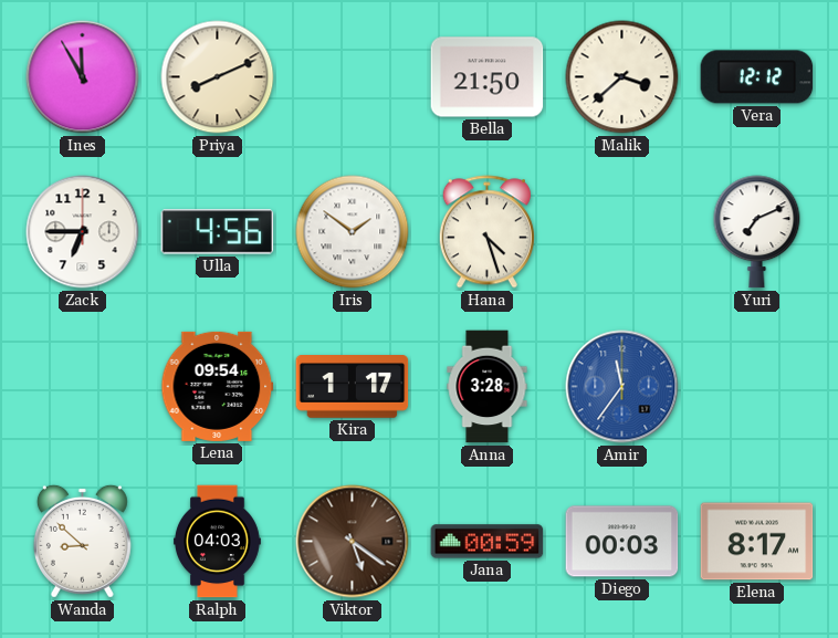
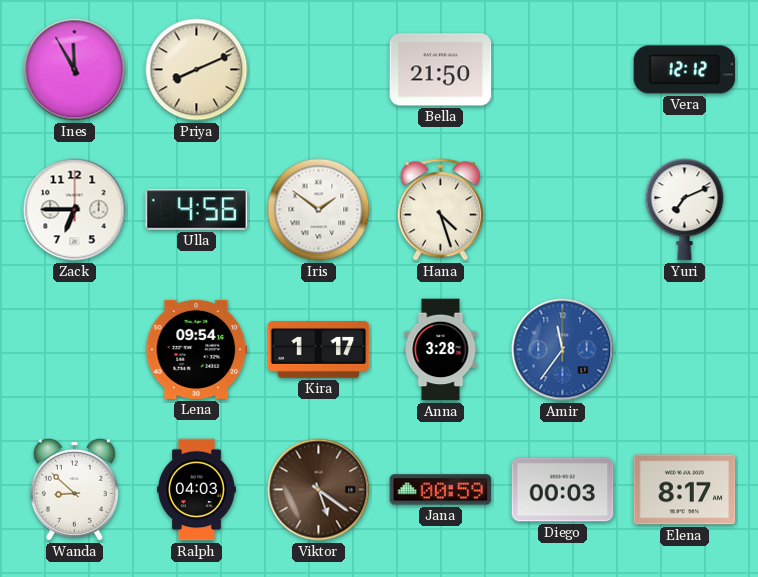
Malik: 3:38 -> none (622, 77)
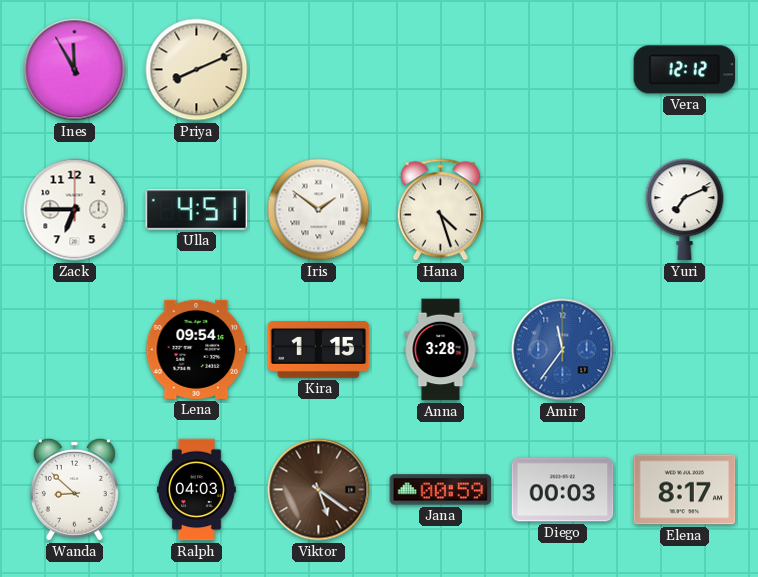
Bella: 21:50 -> none (441, 70)
Ulla: 4:56 -> 4:51 (197, 210)
Kira: 1:17 -> 1:15 (319, 350)
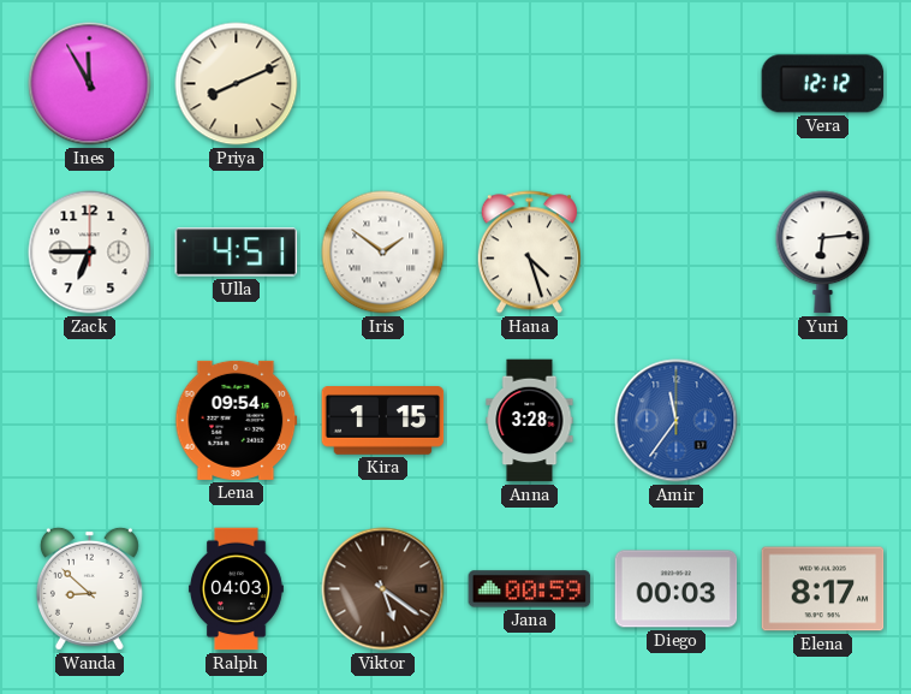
Yuri: 7:11 -> 6:14 (823, 253)
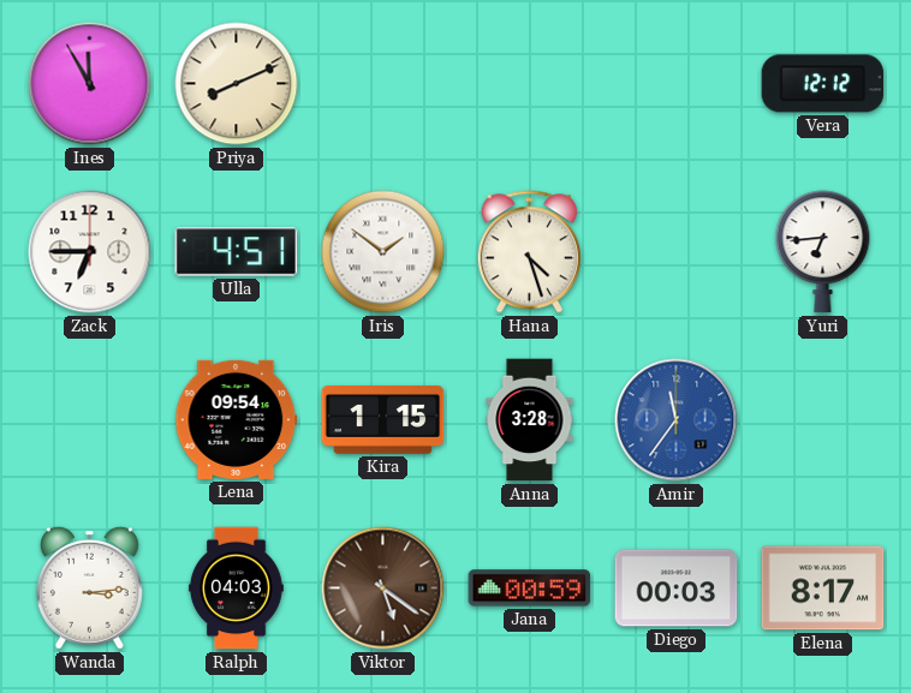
Yuri: 6:14 -> 6:44 (823, 252)
Wanda: 8:52 -> 3:14 (89, 587)
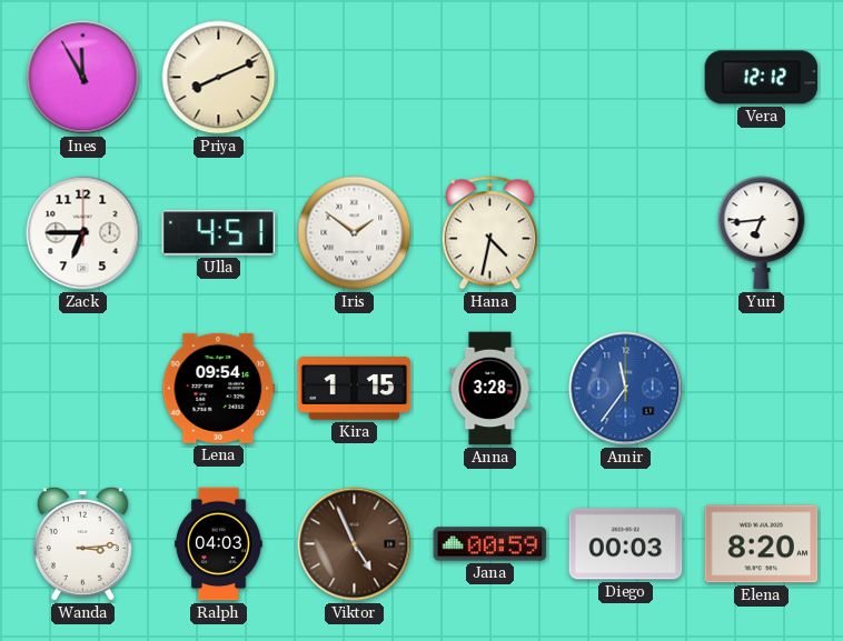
Hana: 4:27 -> 4:32 (489, 233)
Viktor: 5:21 -> 4:56 (355, 544)
Elena: 8:17 -> 8:20 (762, 544)
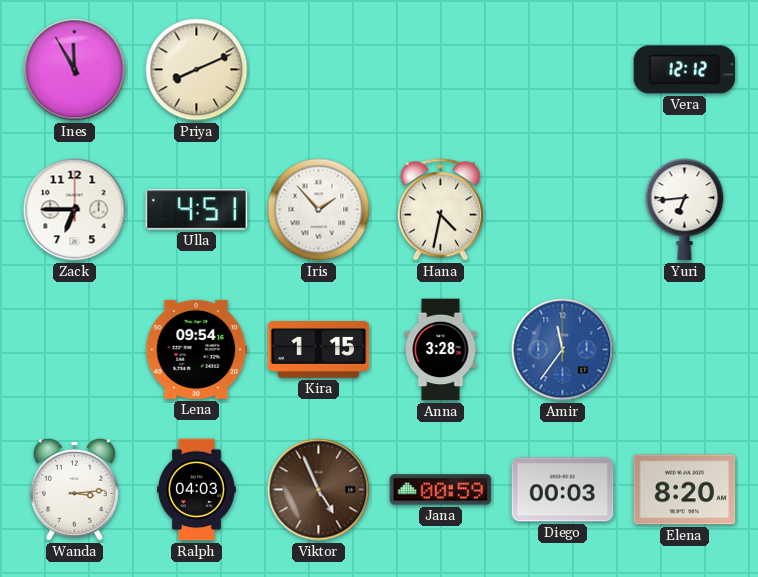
Iris: 1:51 -> 1:53 (319, 210)
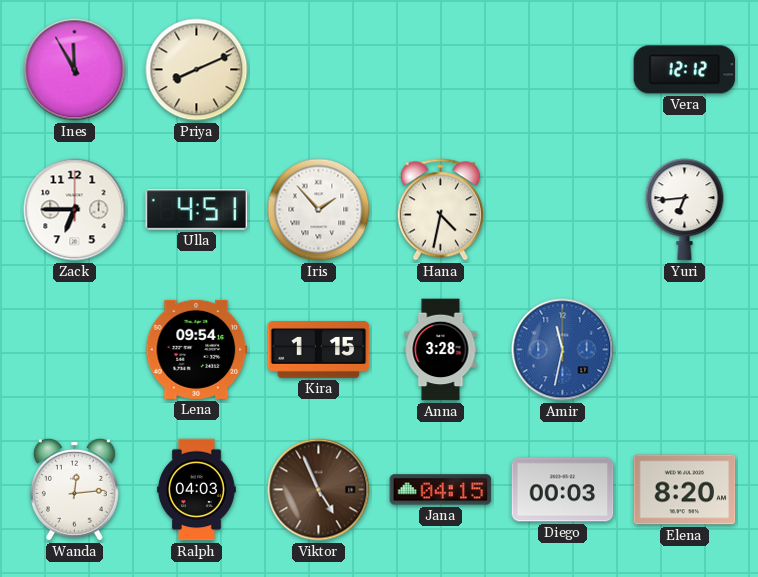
Amir: 11:36 -> 11:32 (563, 350)
Wanda: 3:14 -> 12:14 (74, 489)
Jana: 00:59 -> 04:15 (441, 490)
